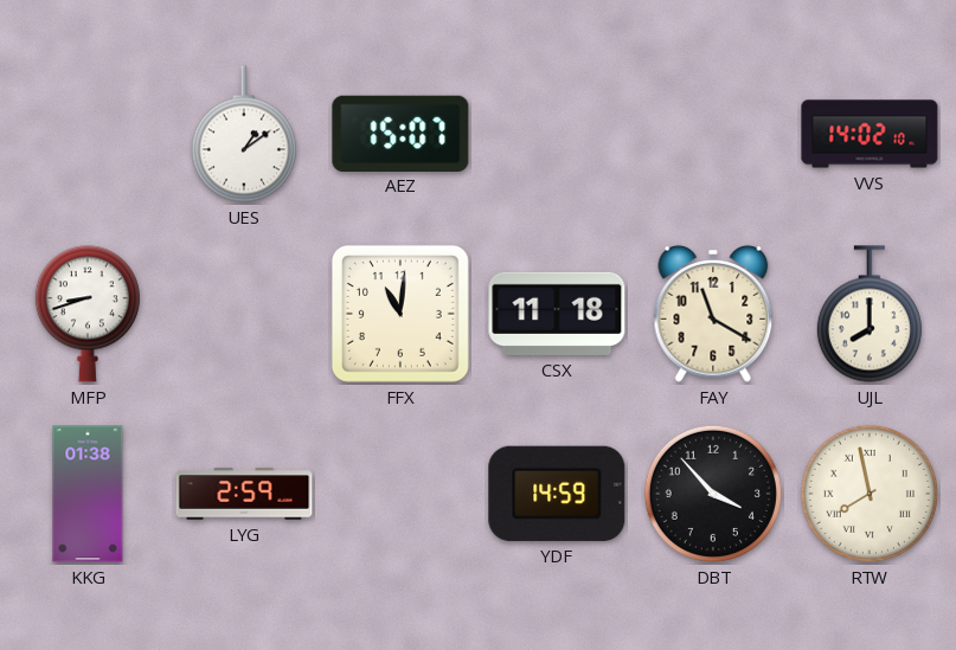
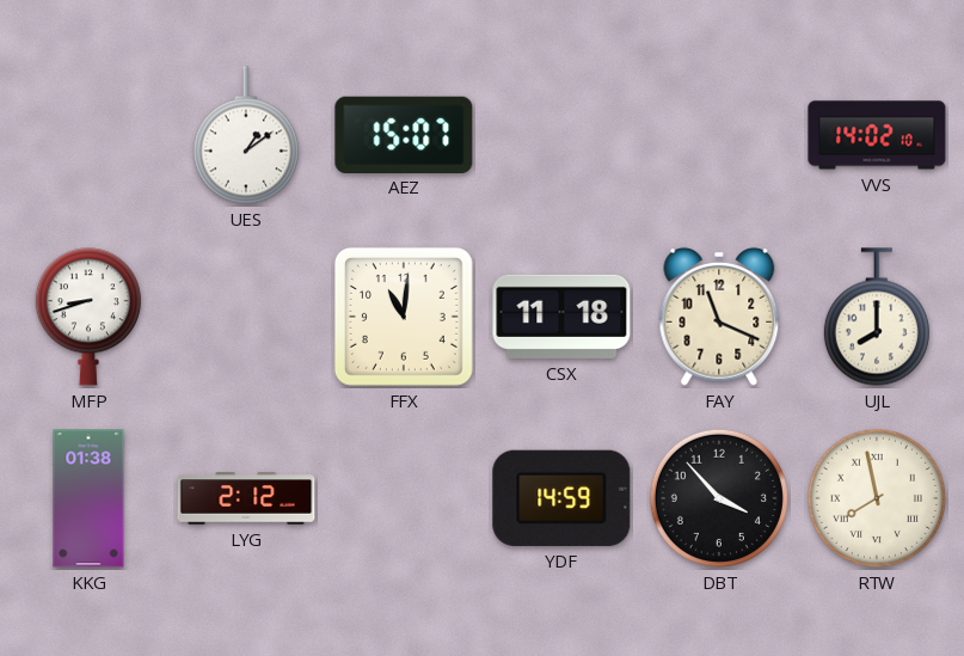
FAY: 11:20 -> 11:19 (719, 317)
LYG: 2:59 -> 2:12 (246, 498)
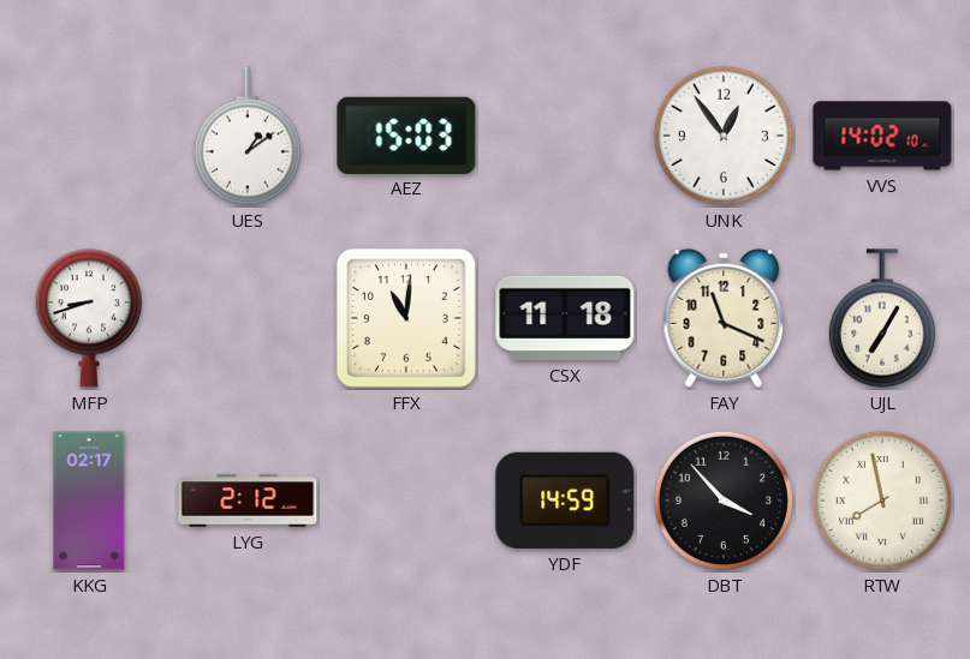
AEZ: 15:07 -> 15:03 (406, 134)
UNK: none -> 12:54 (724, 136)
UJL: 8:00 -> 7:05 (882, 318)
KKG: 01:38 -> 02:17 (89, 501)
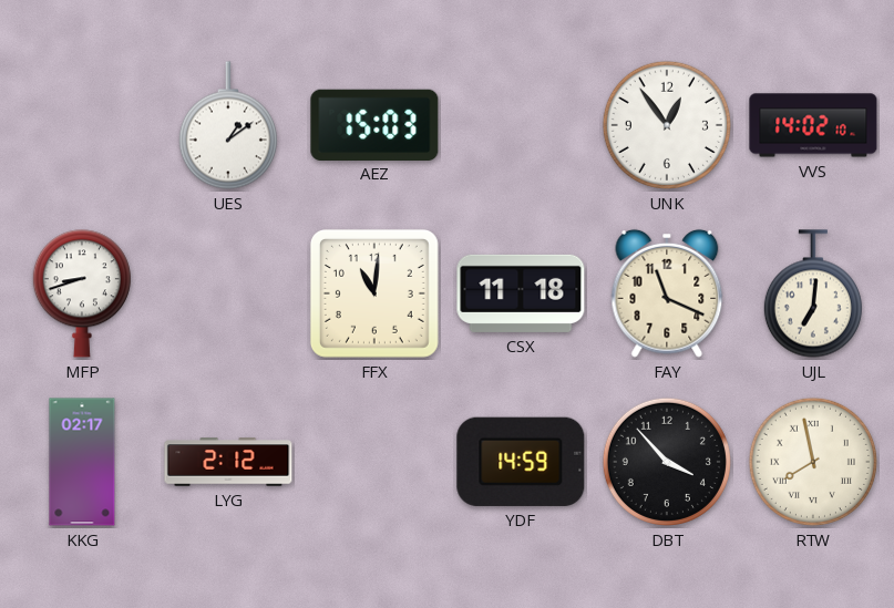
UJL: 7:05 -> 7:01 (813, 293)
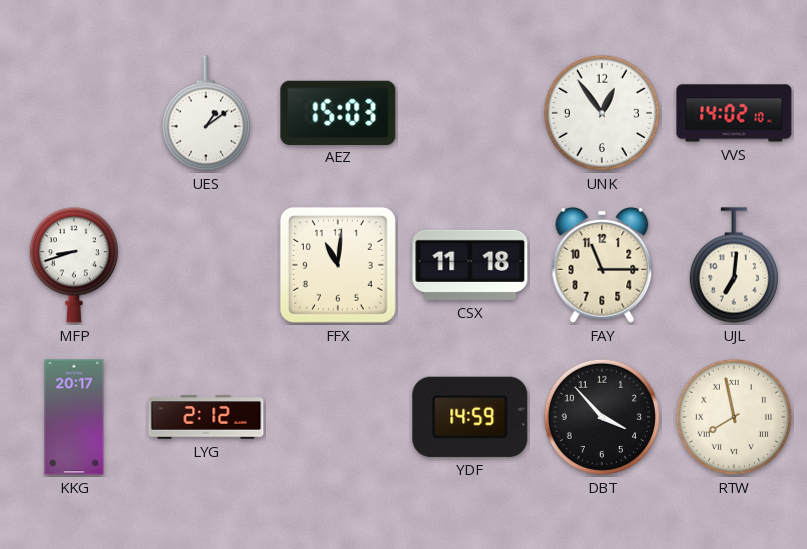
FAY: 11:19 -> 11:15 (602, 265)
KKG: 02:17 -> 20:17 (74, 417)
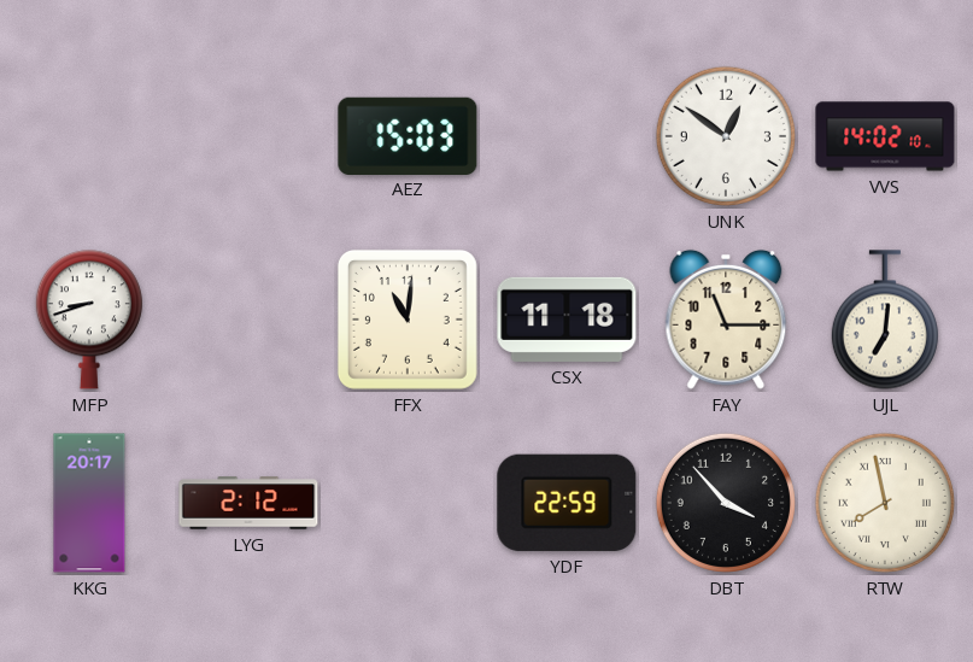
UES: 1:09 -> none (206, 113)
UNK: 12:54 -> 12:51 (726, 136)
YDF: 14:59 -> 22:59 (567, 503)
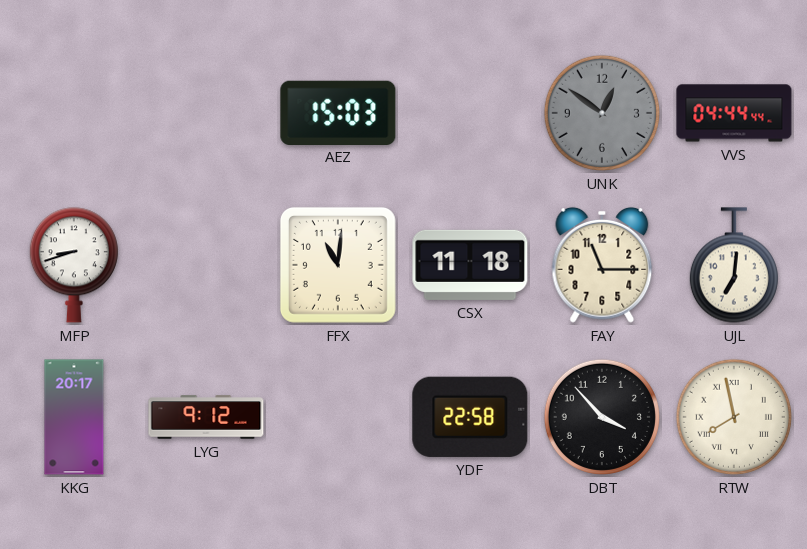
UNK dial: white -> grey (602, 113)
VVS: 14:02 -> 04:44 (734, 113)
LYG: 2:12 -> 9:12 (206, 417)
YDF: 22:59 -> 22:58 (470, 417)
